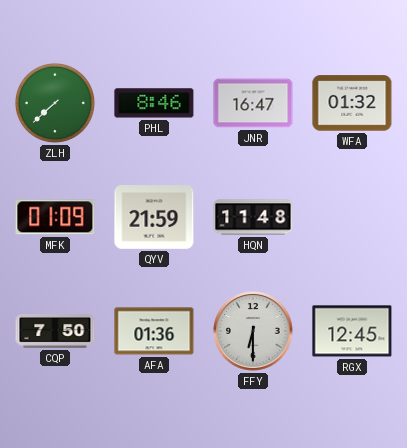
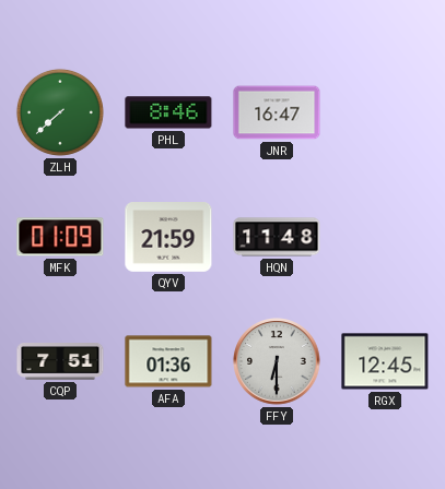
WFA: 01:32 -> none (352, 103)
CQP: 7:50 -> 7:51 (60, 362)
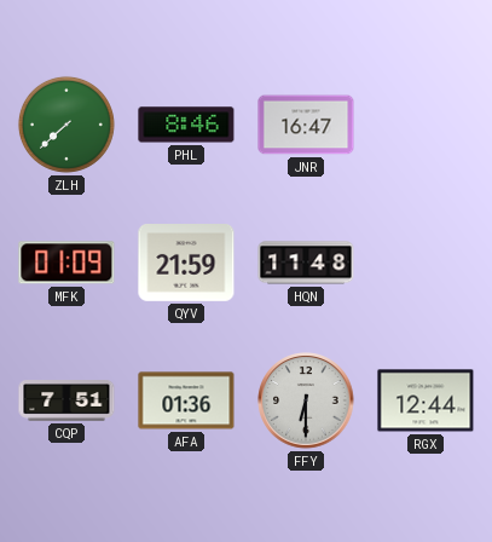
RGX: 12:45 -> 12:44 (426, 400)
